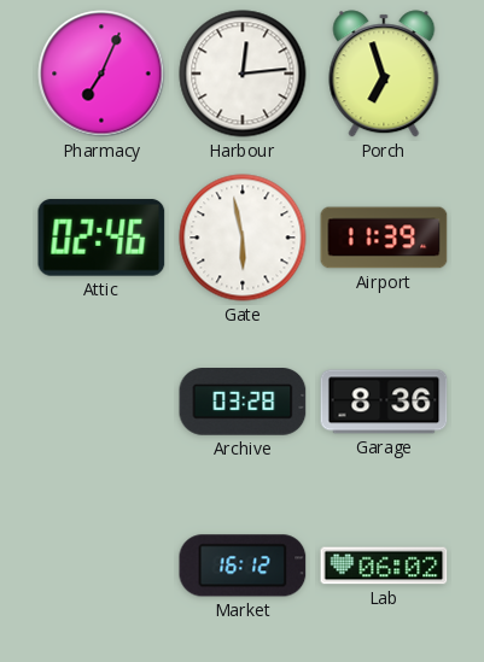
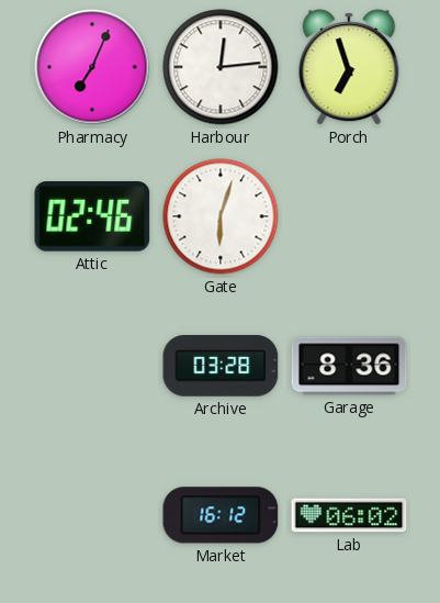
Gate: 5:58 -> 6:03 (221, 216)
Airport: 11:39 -> none (384, 238)
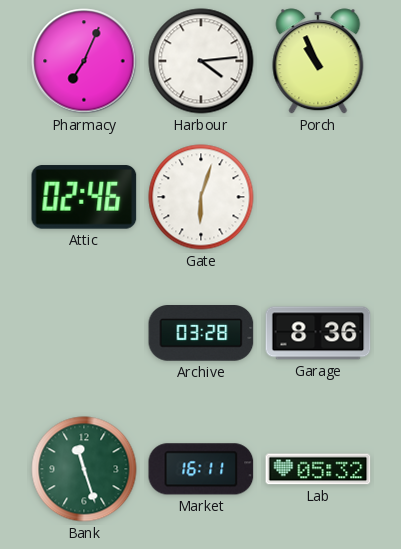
Harbour: 12:14 -> 4:14 (201, 61)
Porch: 6:57 -> 10:56 (318, 61)
Bank: none -> 11:27 (84, 469)
Market: 16:12 -> 16:11 (201, 469)
Lab: 06:02 -> 05:32 (318, 469)
